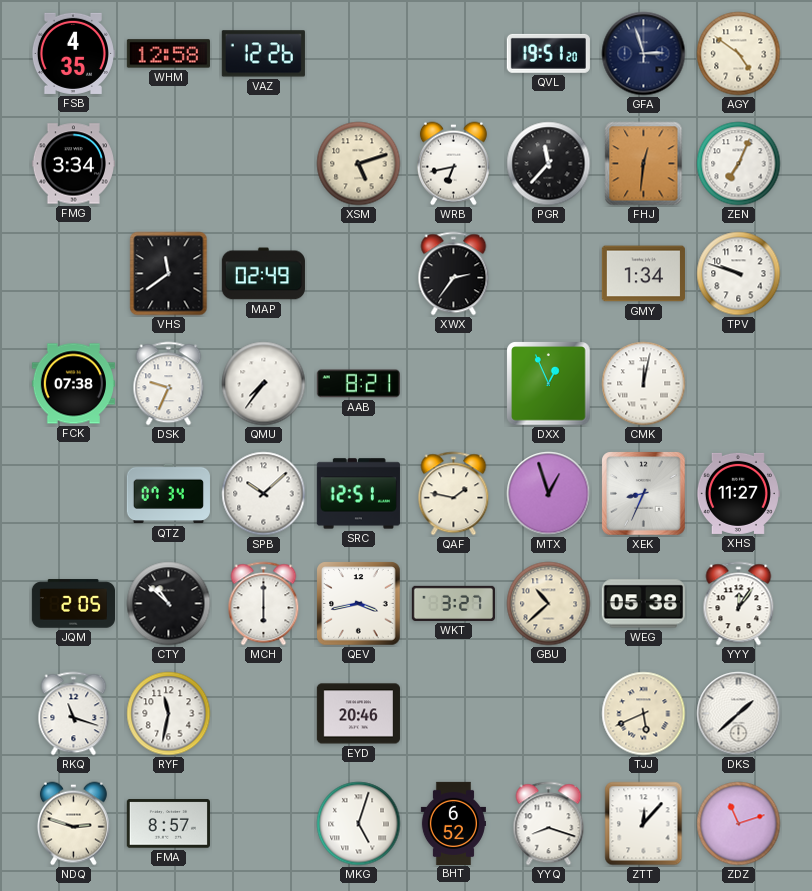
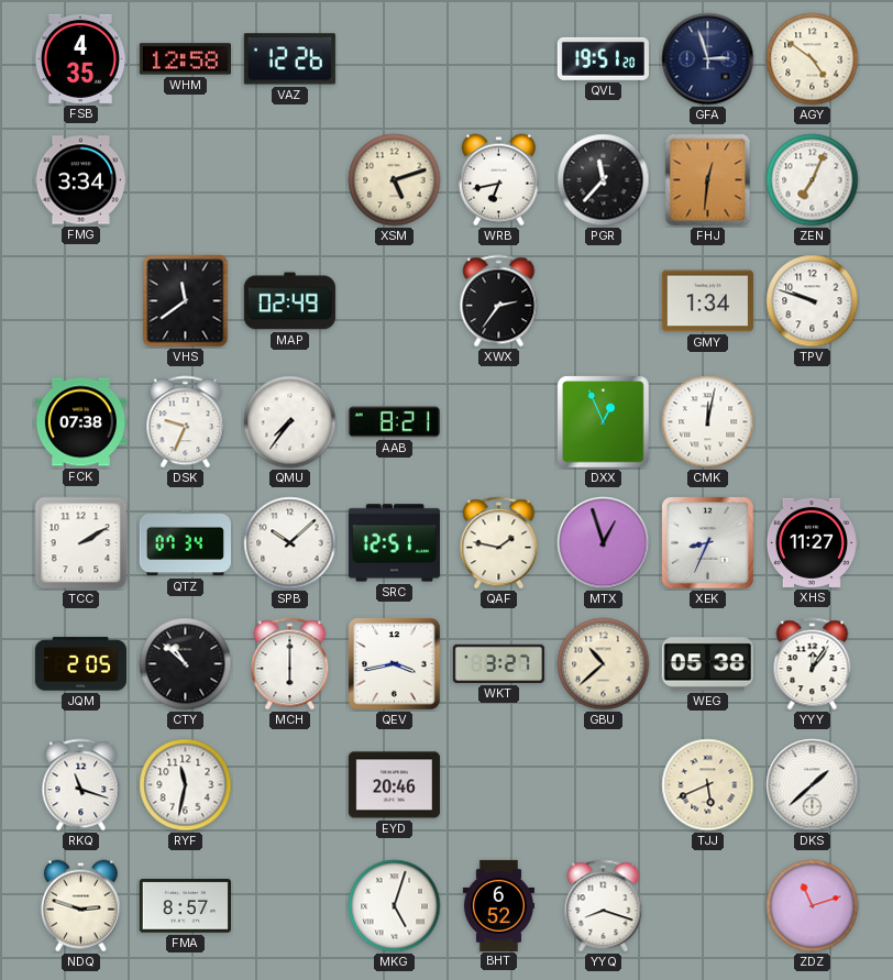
TCC: none -> 2:10 (81, 543)
ZTT: 12:07 -> none (644, 824)
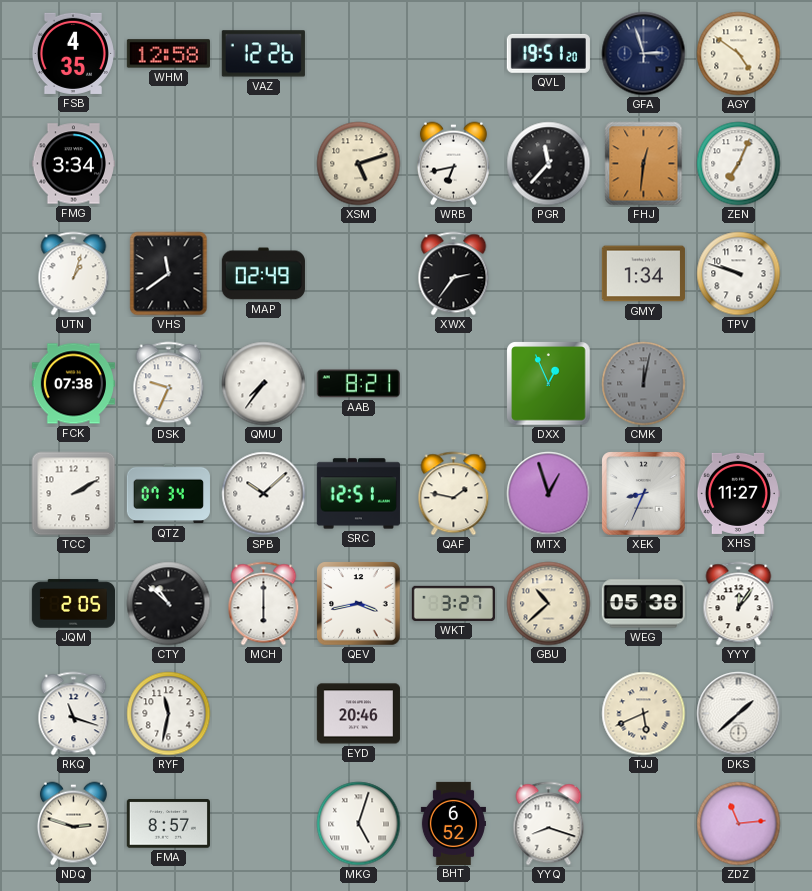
UTN: none -> 1:03 (74, 274)
CMK dial: white -> grey (644, 384)
ZDZ: 11:12 -> 11:14 (739, 824)
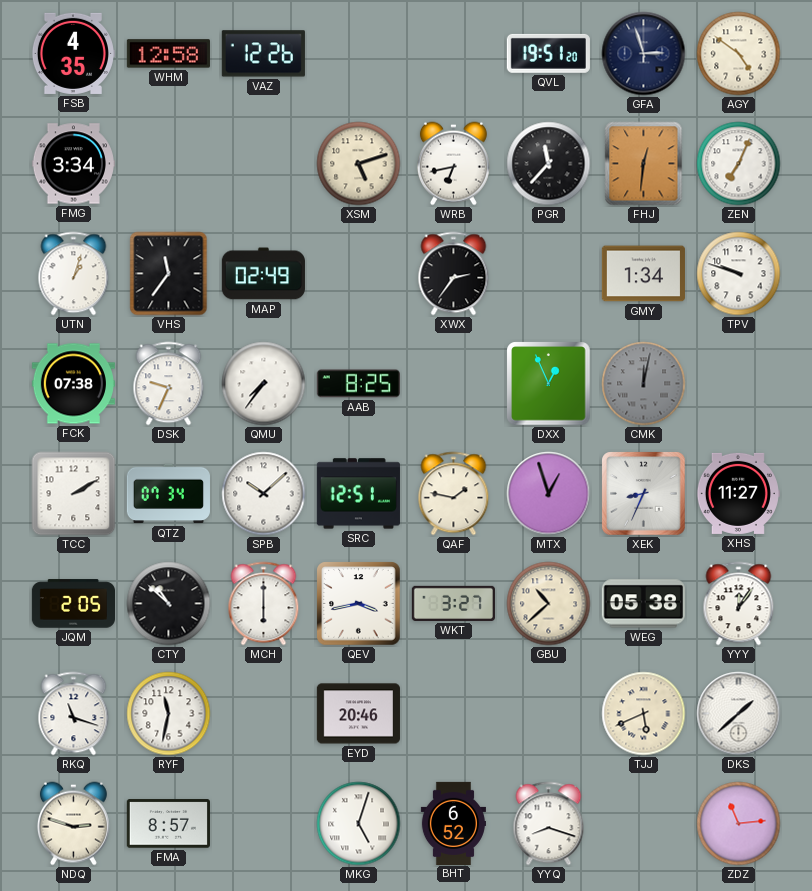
VHS: 11:39 -> 11:36 (169, 274)
AAB: 8:21 -> 8:25 (358, 384)
